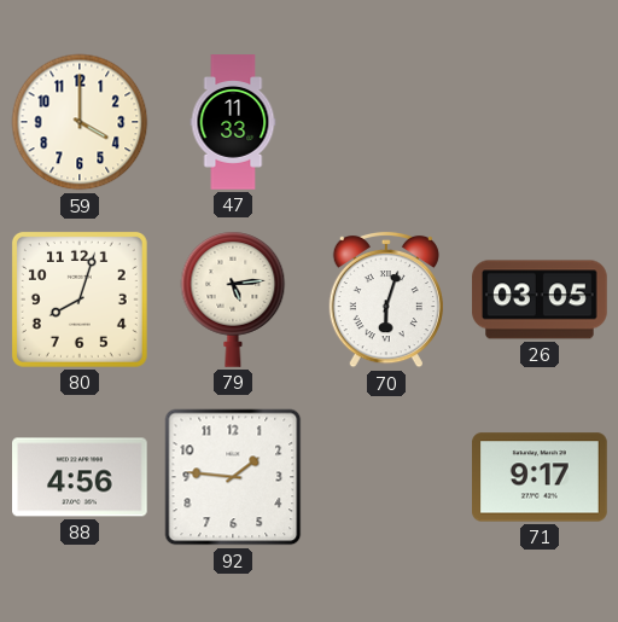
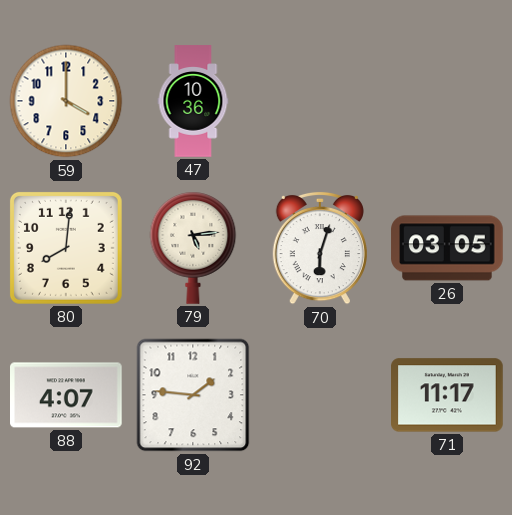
47: 11:33 -> 10:36 (193, 101)
80: 8:03 -> 8:01 (66, 248)
88: 4:56 -> 4:07 (67, 395)
71: 9:17 -> 11:17 (447, 395)
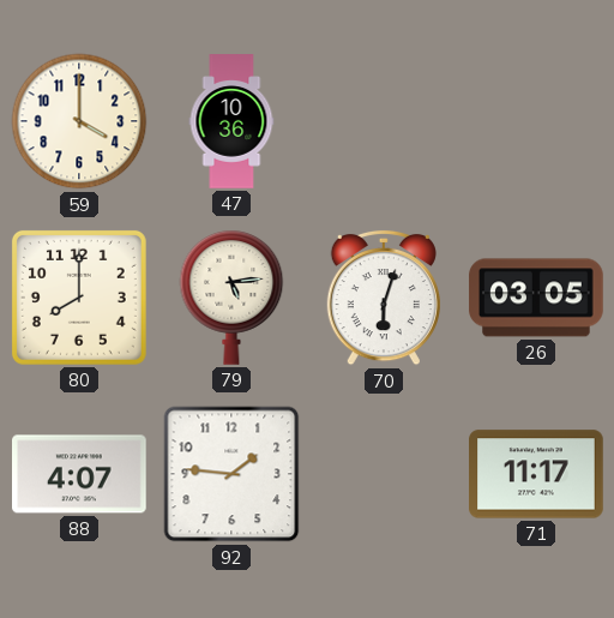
80: 8:01 -> 8:00 (79, 298)
